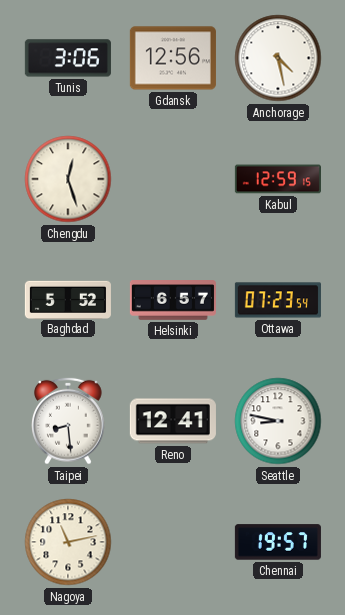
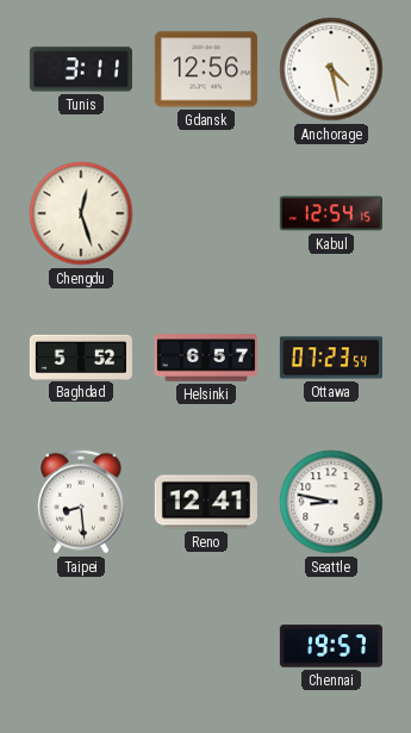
Tunis: 3:06 -> 3:11 (81, 69)
Kabul: 12:59 -> 12:54 (331, 213)
Nagoya: 11:13 -> none (68, 542)
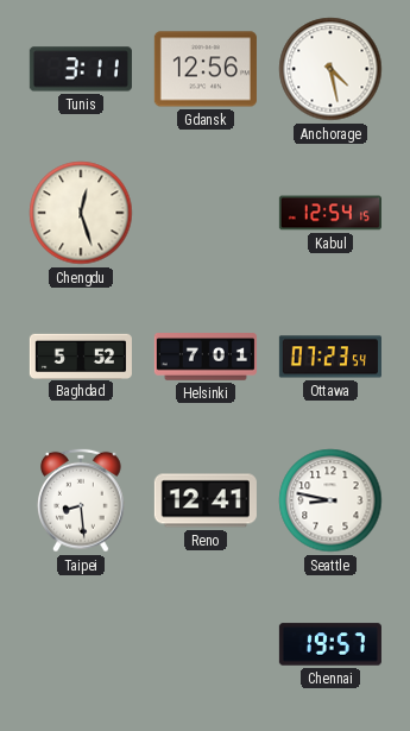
Helsinki: 6:57 -> 7:01 (206, 357)
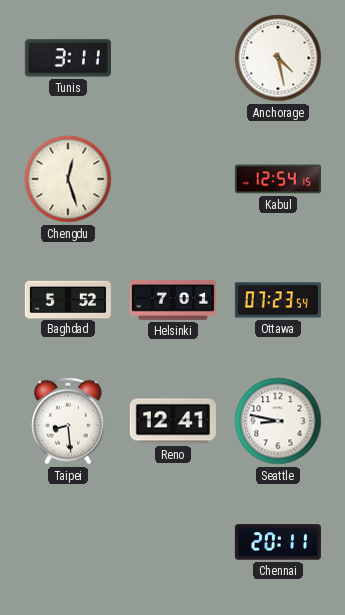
Gdansk: 12:56 -> none (206, 69)
Chennai: 19:57 -> 20:11 (278, 542)
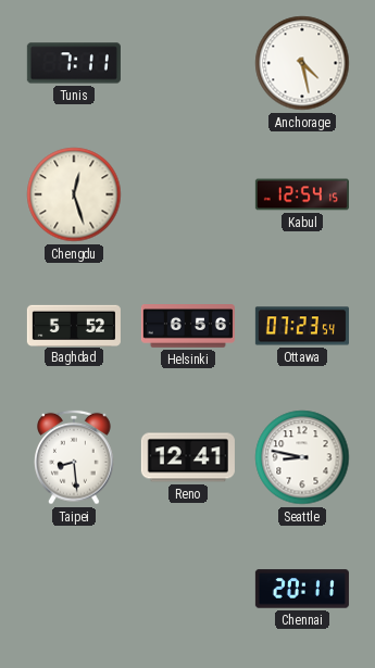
Tunis: 3:11 -> 7:11 (74, 63)
Helsinki: 7:01 -> 6:56 (188, 326)
